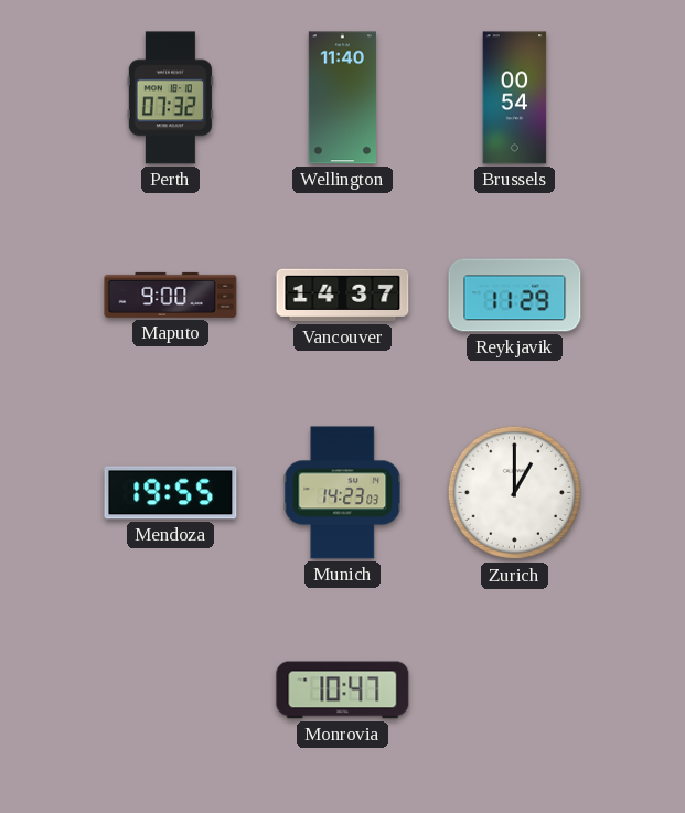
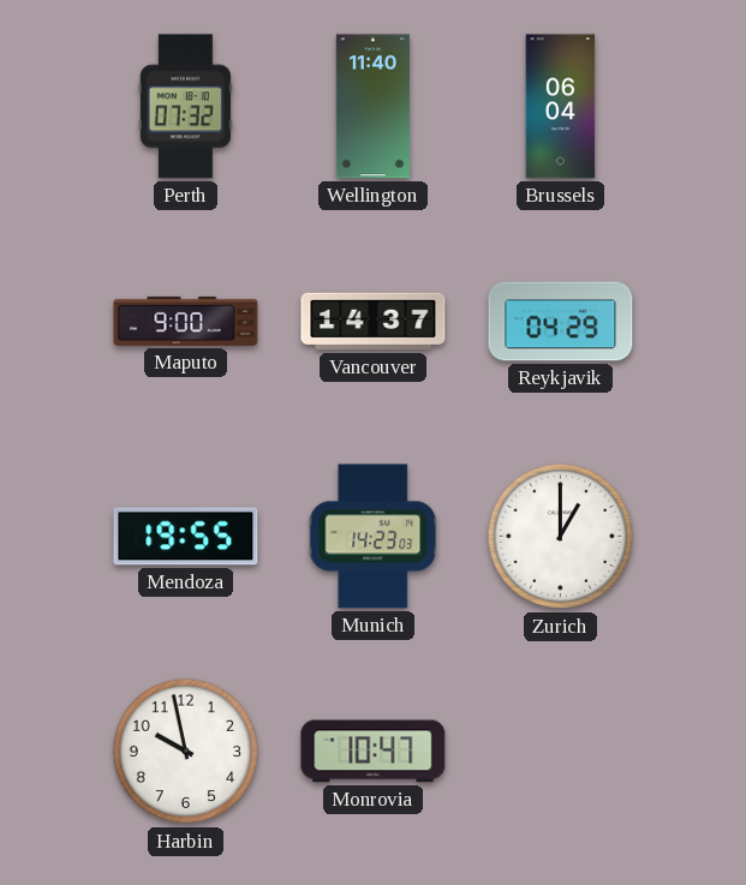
Brussels: 00:54 -> 06:04 (561, 107)
Reykjavik: 11:29 -> 04:29 (561, 322)
Harbin: none -> 9:58 (186, 752)
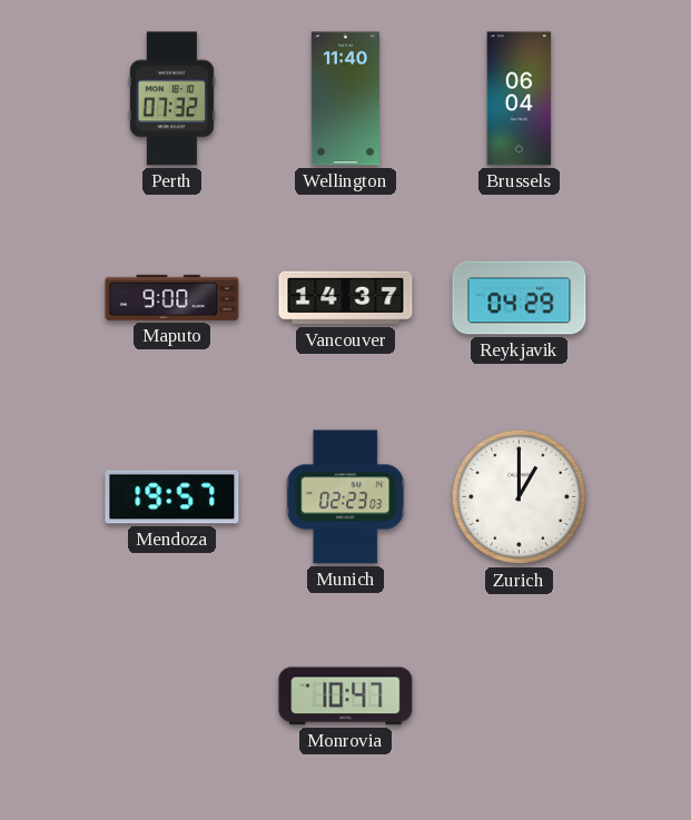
Mendoza: 19:55 -> 19:57 (172, 497)
Munich: 14:23 -> 02:23 (346, 497)
Harbin: 9:58 -> none (186, 752)
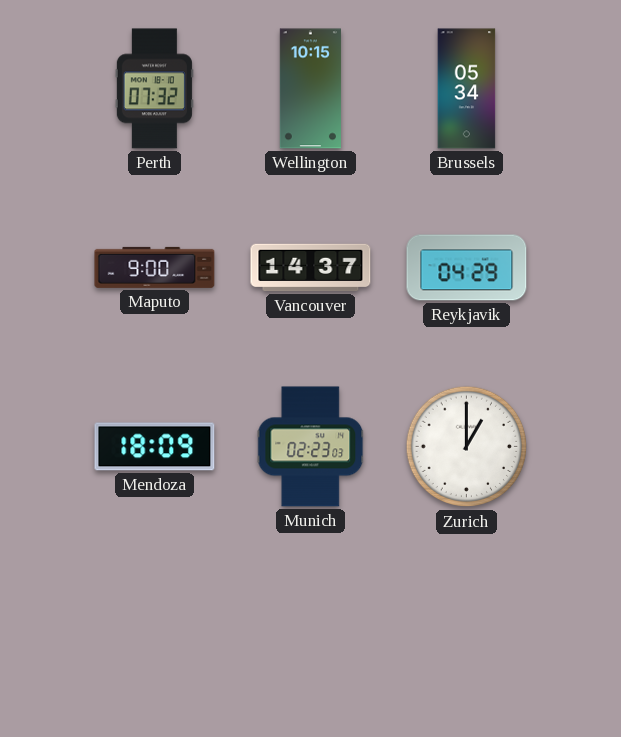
Wellington: 11:40 -> 10:15 (310, 89)
Brussels: 06:04 -> 05:34 (467, 89)
Mendoza: 19:57 -> 18:09 (155, 447)
Monrovia: 10:47 -> none (346, 696)
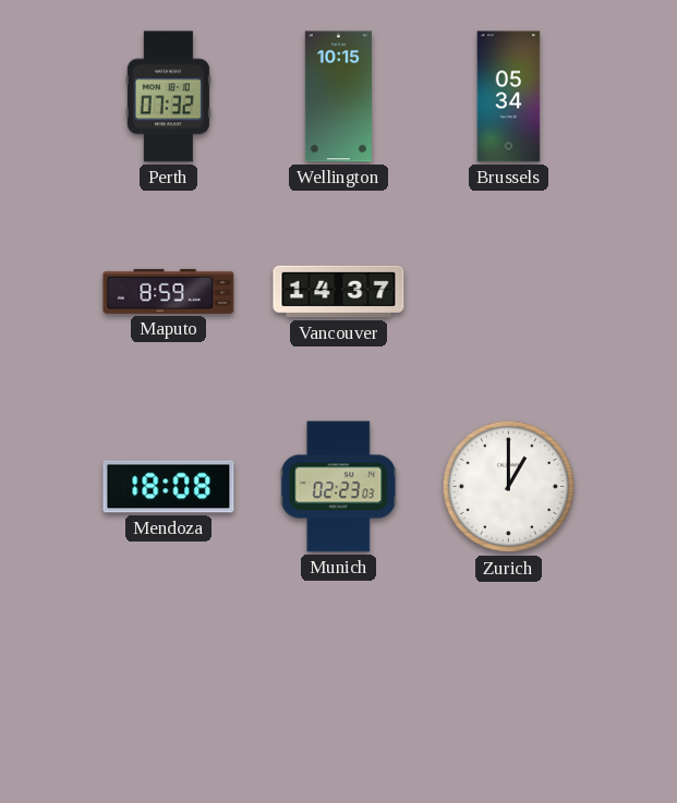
Maputo: 9:00 -> 8:59 (169, 291)
Reykjavik: 04:29 -> none (467, 268)
Mendoza: 18:09 -> 18:08 (169, 487)
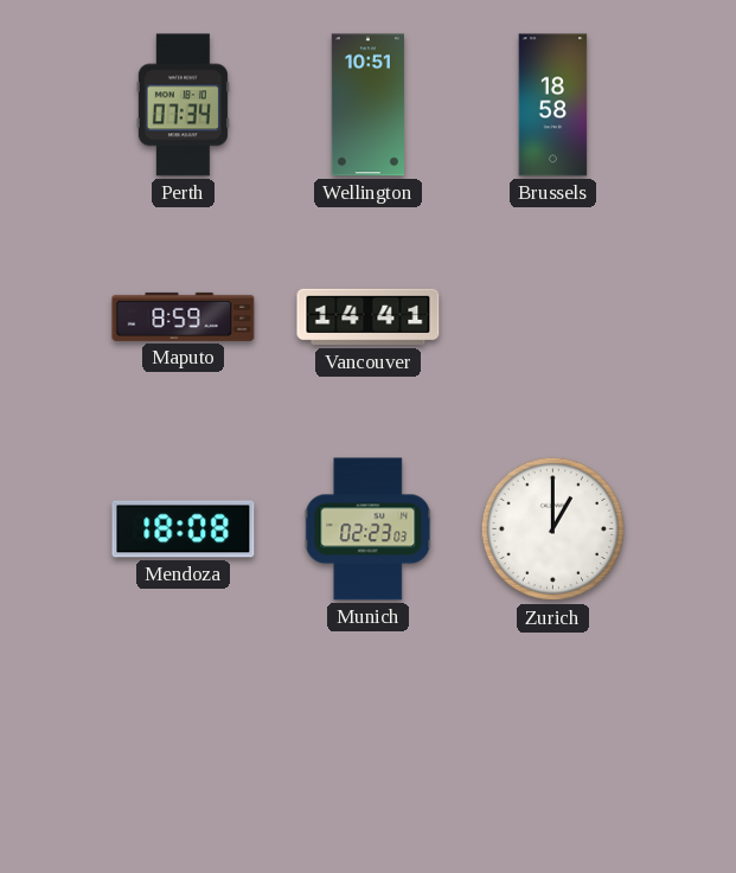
Perth: 07:32 -> 07:34 (183, 105)
Wellington: 10:15 -> 10:51 (367, 105)
Brussels: 05:34 -> 18:58 (553, 105)
Vancouver: 14:37 -> 14:41 (369, 317)
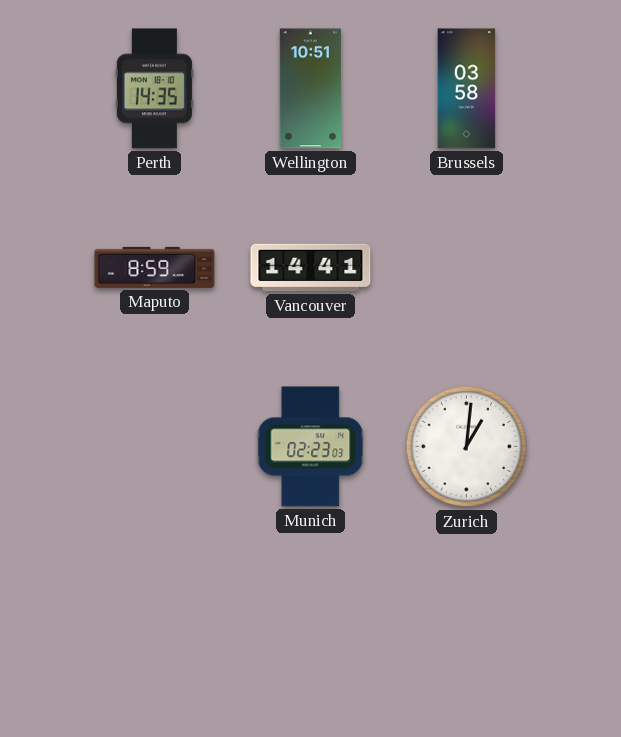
Perth: 07:34 -> 14:35 (154, 89)
Brussels: 18:58 -> 03:58 (467, 89)
Mendoza: 18:08 -> none (184, 529)
Zurich: 1:00 -> 1:01 (467, 447)
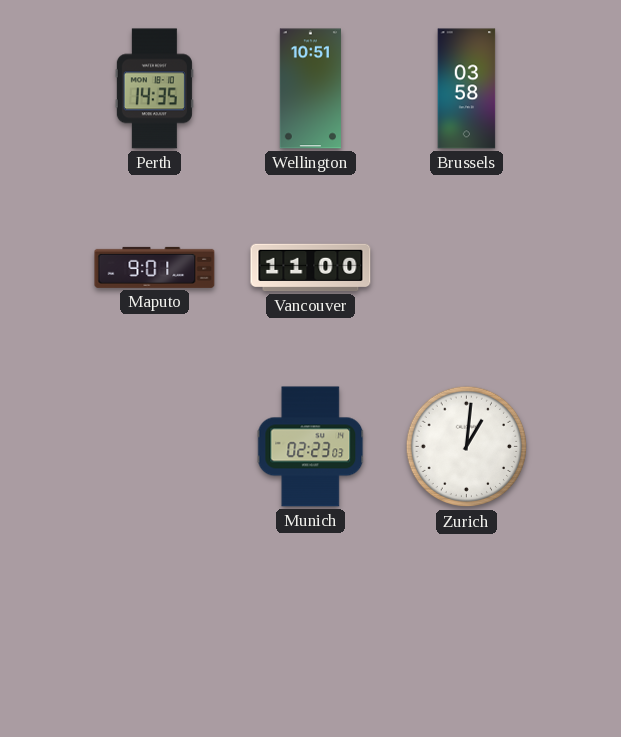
Maputo: 8:59 -> 9:01 (155, 267)
Vancouver: 14:41 -> 11:00 (311, 268)
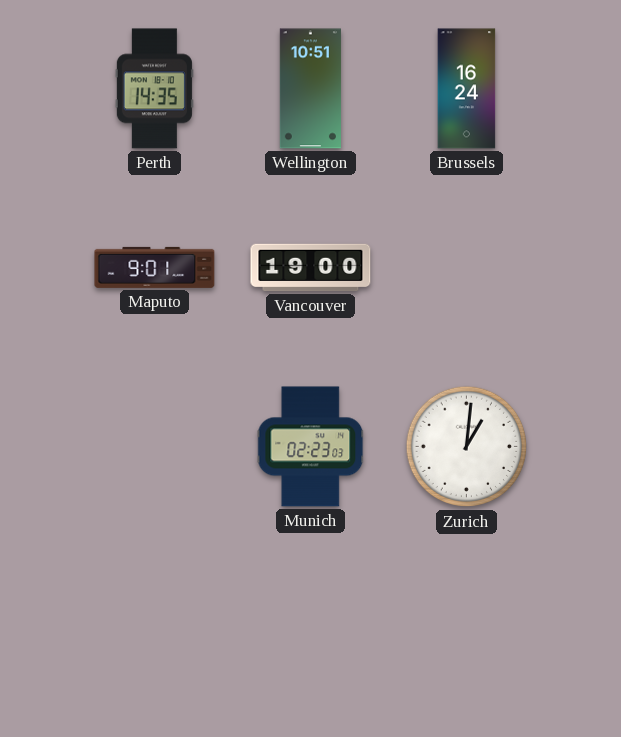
Brussels: 03:58 -> 16:24 (467, 89)
Vancouver: 11:00 -> 19:00 (311, 268)
